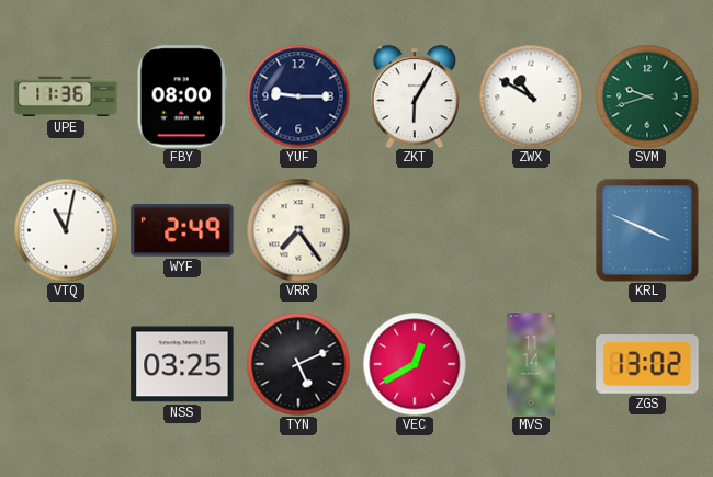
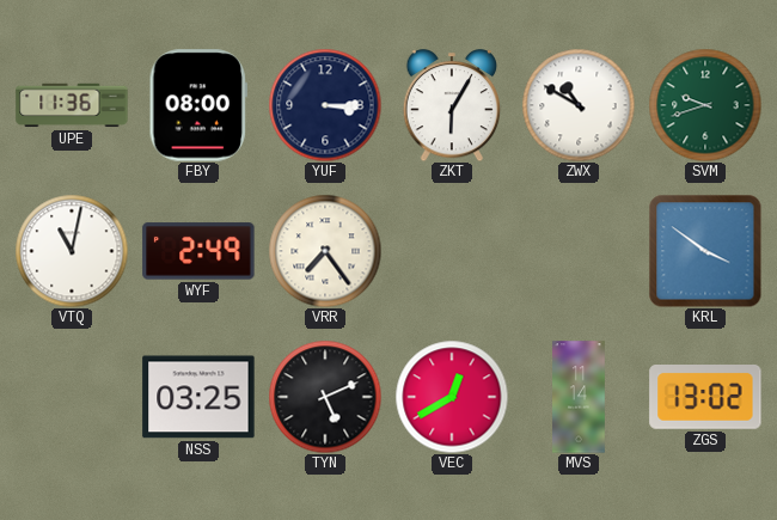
YUF: 9:15 -> 3:15 (325, 105)
KRL: 3:49 -> 3:51 (705, 251)
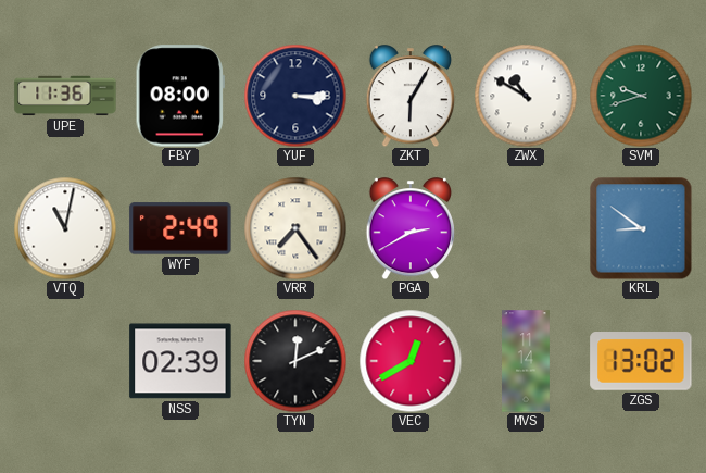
PGA: none -> 2:40 (411, 228)
KRL: 3:51 -> 8:51 (641, 228)
NSS: 03:25 -> 02:39 (180, 361)
TYN: 5:11 -> 12:11 (295, 361)
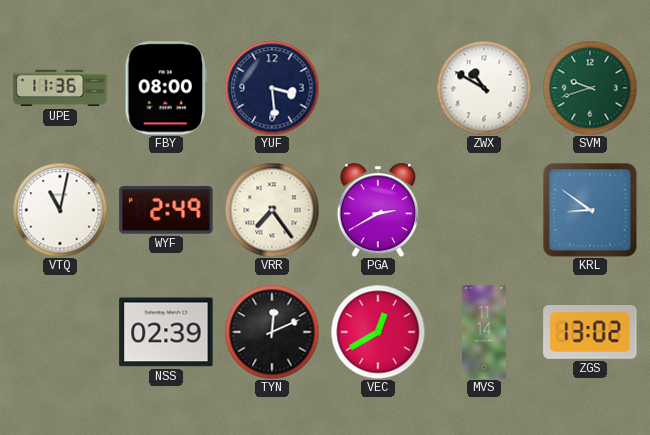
YUF: 3:15 -> 3:29 (272, 88)
ZKT: 6:05 -> none (411, 96)
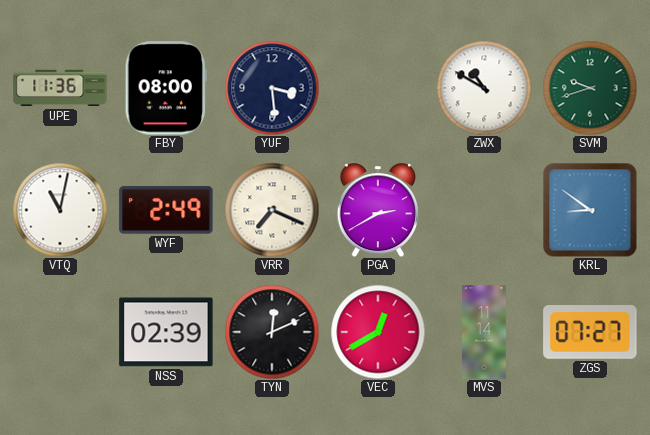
VRR: 7:24 -> 7:19 (272, 210)
ZGS: 13:02 -> 07:27 (590, 333)
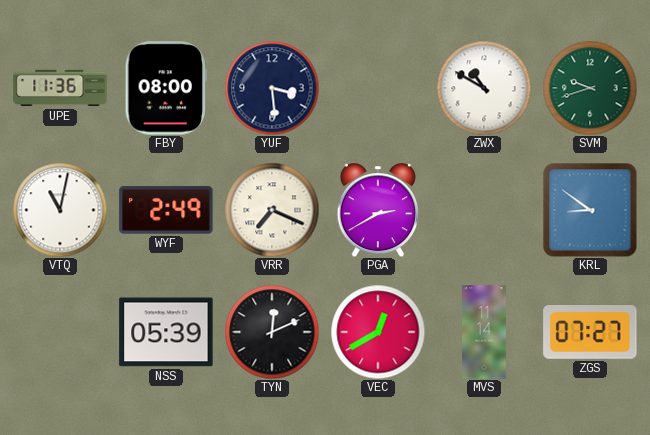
NSS: 02:39 -> 05:39 (166, 332)
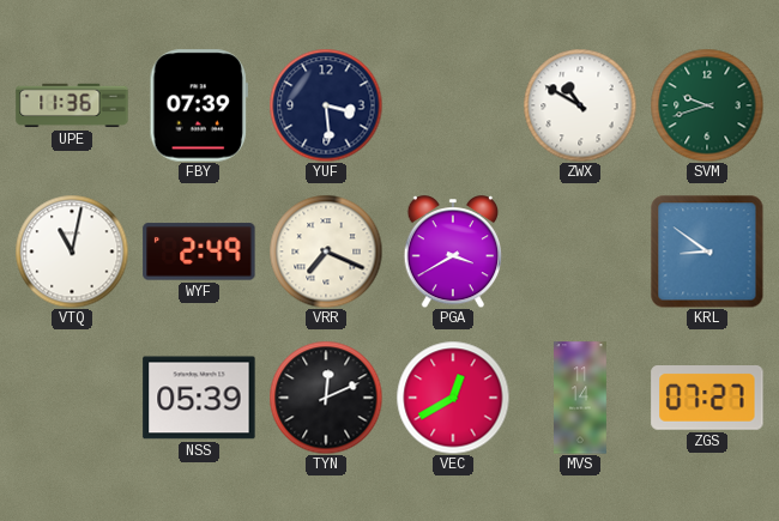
FBY: 08:00 -> 07:39 (199, 105)
PGA: 2:40 -> 3:40 (453, 252)
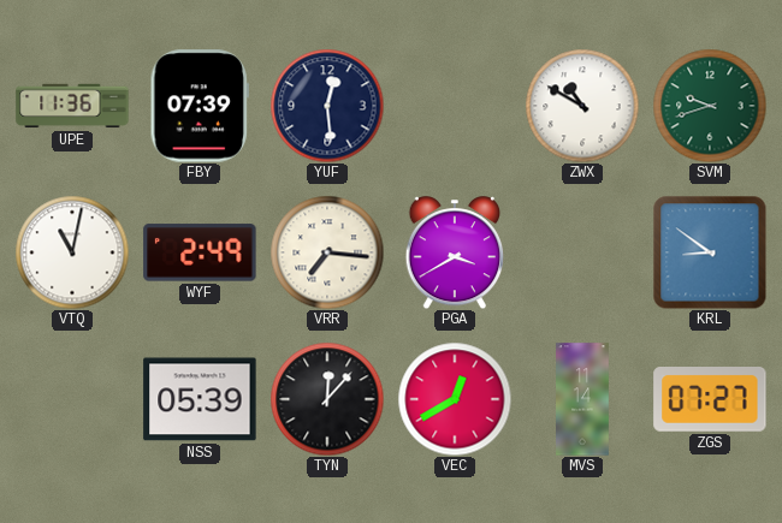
YUF: 3:29 -> 12:29 (327, 106)
VRR: 7:19 -> 7:16 (327, 252)
TYN: 12:11 -> 12:07 (327, 399)
